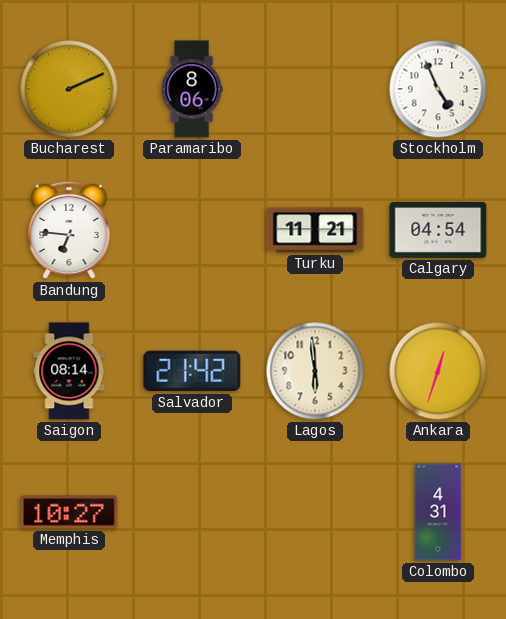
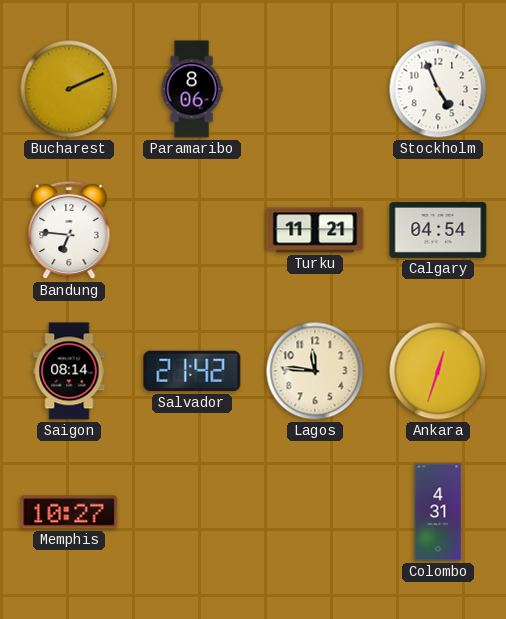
Lagos: 5:59 -> 11:46 (315, 371)
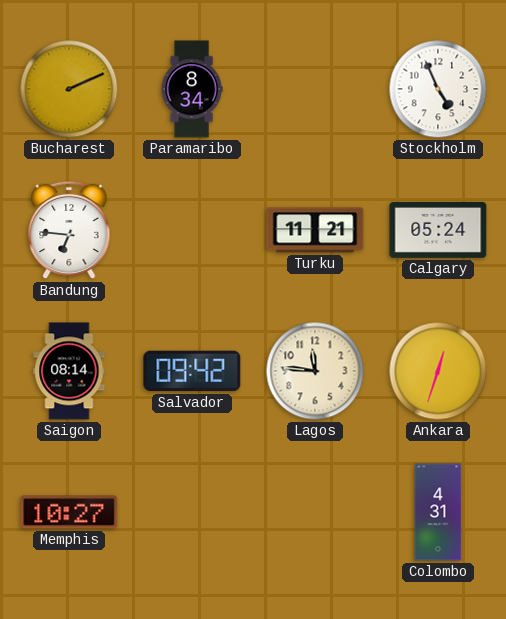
Paramaribo: 8:06 -> 8:34 (192, 89)
Calgary: 04:54 -> 05:24 (438, 230)
Salvador: 21:42 -> 09:42 (192, 371)
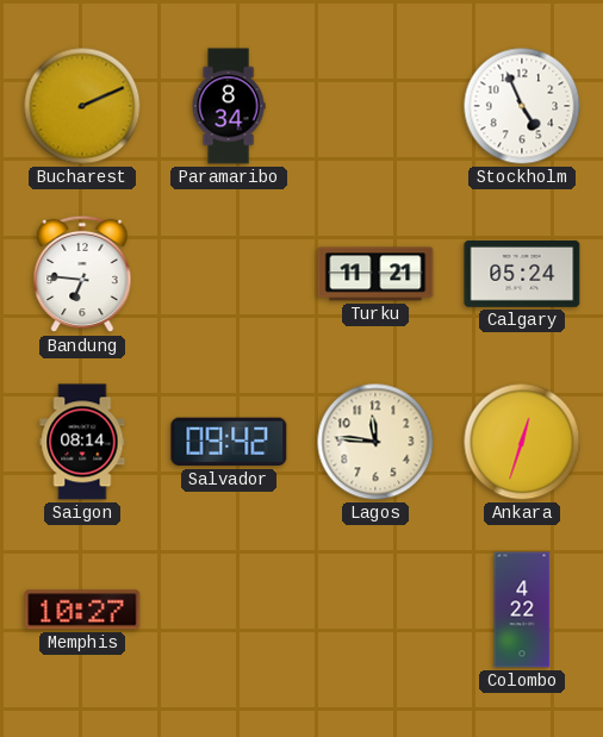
Colombo: 4:31 -> 4:22 (522, 610)
